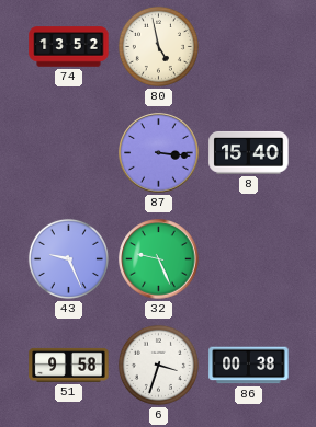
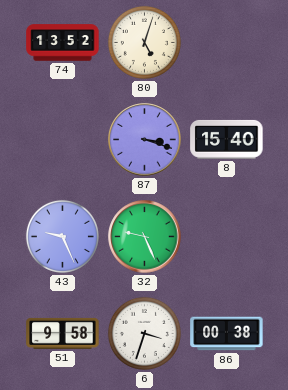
80: 4:58 -> 5:03 (144, 42)
87: 3:16 -> 3:18 (145, 140)
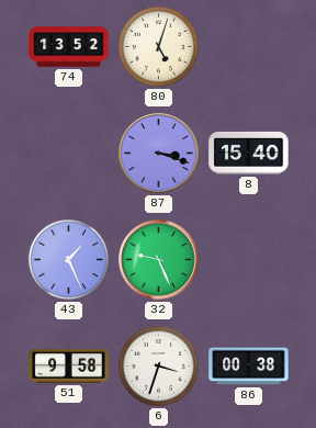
43: 9:26 -> 1:26 (68, 259)
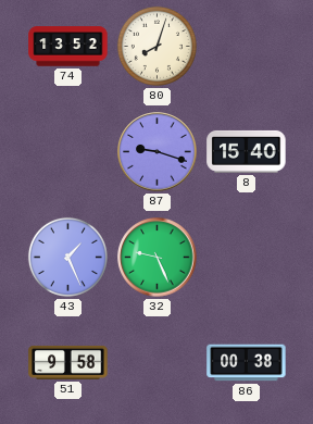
80: 5:03 -> 8:03 (156, 46)
87: 3:18 -> 9:18 (158, 152)
6: 3:33 -> none (158, 365)
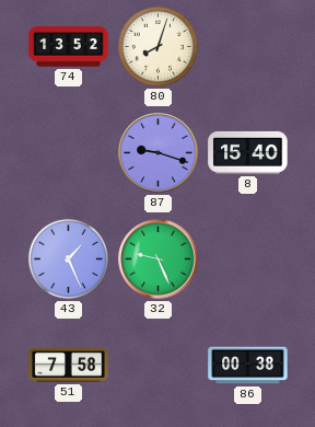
51: 9:58 -> 7:58 (69, 365)
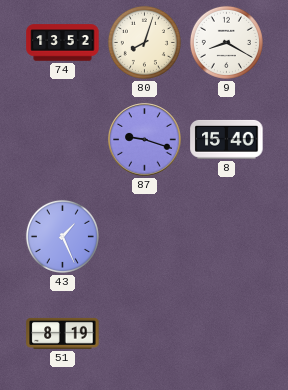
9: none -> 8:20 (226, 42)
32: 9:26 -> none (159, 259)
51: 7:58 -> 8:19 (63, 333)
86: 00:38 -> none (248, 366)
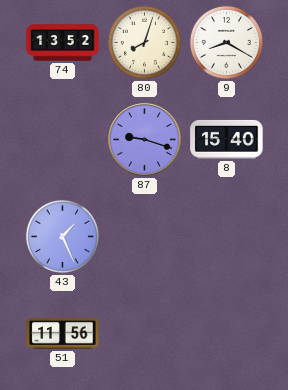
51: 8:19 -> 11:56 (63, 333)
